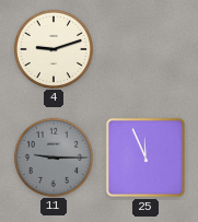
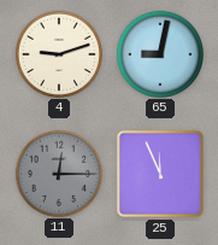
65: none -> 9:02 (159, 53)
11: 9:15 -> 12:15 (58, 173)
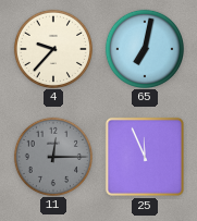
4: 9:12 -> 9:37 (52, 48)
65: 9:02 -> 7:02 (144, 48)
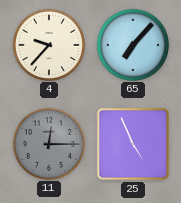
65: 7:02 -> 7:07 (132, 44)
25: 11:56 -> 4:56 (133, 144)
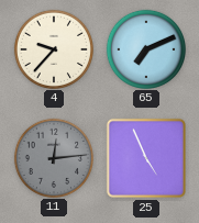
65: 7:07 -> 7:11 (145, 48)
11: 12:15 -> 12:14 (53, 157)
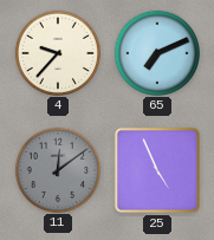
11: 12:14 -> 12:09 (57, 169)
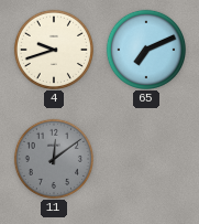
4: 9:37 -> 9:42 (53, 49)
25: 4:56 -> none (157, 170)
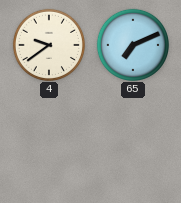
4: 9:42 -> 9:39 (48, 44)
11: 12:09 -> none (53, 158)
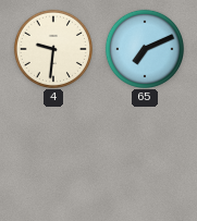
4: 9:39 -> 9:31 (52, 48)
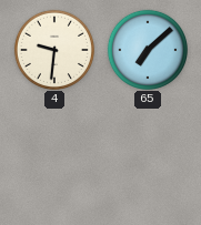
65: 7:11 -> 7:08 (147, 49)
